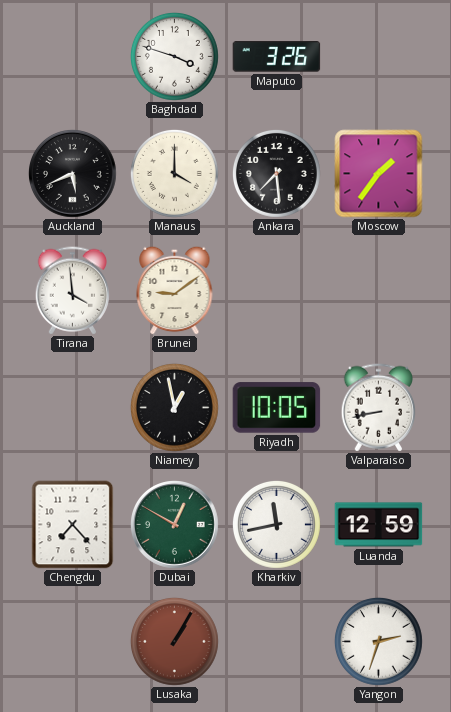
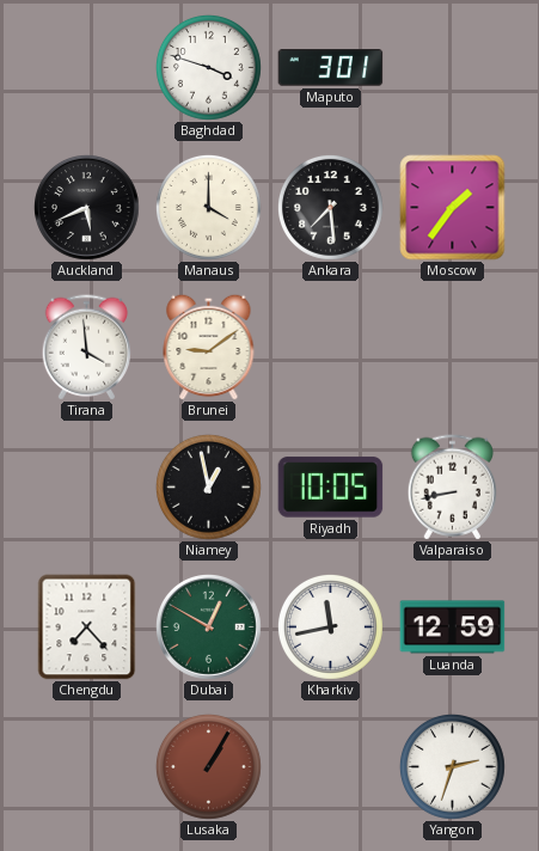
Maputo: 3:26 -> 3:01 (331, 68)
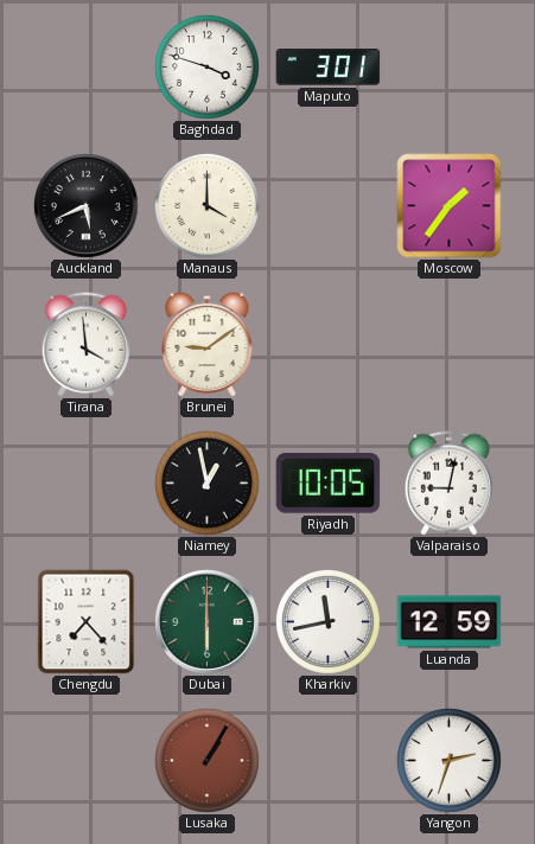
Ankara: 7:29 -> none (331, 208)
Valparaiso: 8:43 -> 9:02 (448, 484)
Dubai: 12:50 -> 6:00 (208, 622)
